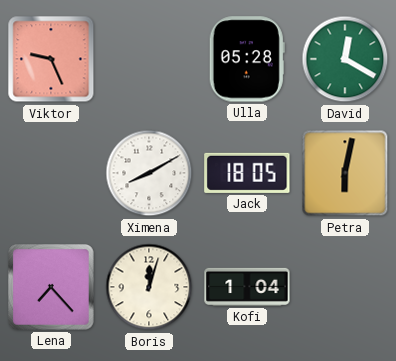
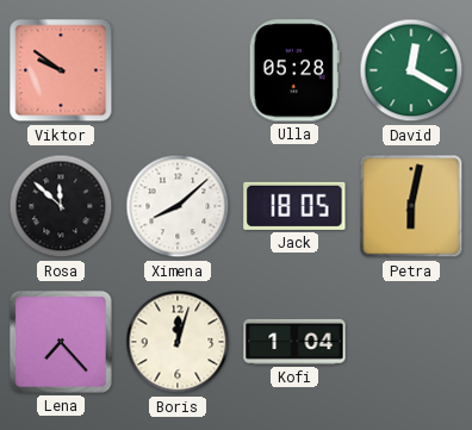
Viktor: 9:26 -> 9:51 (61, 70)
Rosa: none -> 11:52 (61, 206)
Ximena: 8:10 -> 8:08 (178, 206)
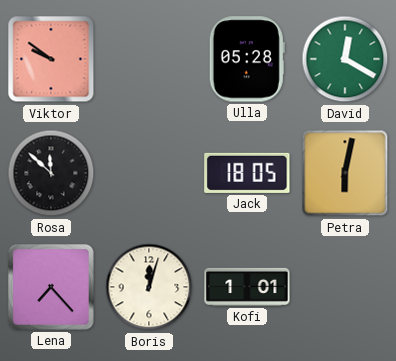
Ximena: 8:08 -> none (178, 206)
Kofi: 1:04 -> 1:01 (247, 287)
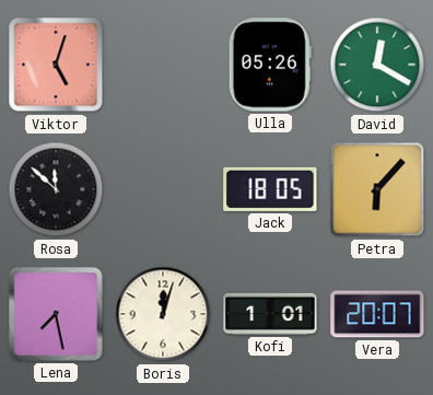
Viktor: 9:51 -> 5:03 (56, 65)
Ulla: 05:28 -> 05:26 (270, 65)
Petra: 6:02 -> 6:07 (377, 189)
Lena: 7:23 -> 7:28 (57, 315)
Vera: none -> 20:07 (377, 314)
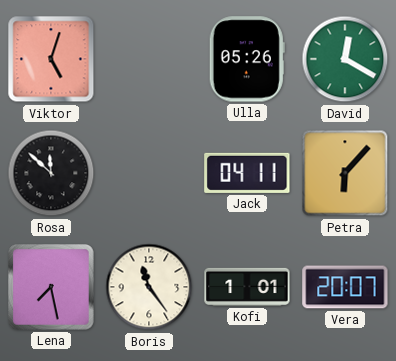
Jack: 18:05 -> 04:11 (247, 173)
Boris: 12:03 -> 11:24 (149, 287)
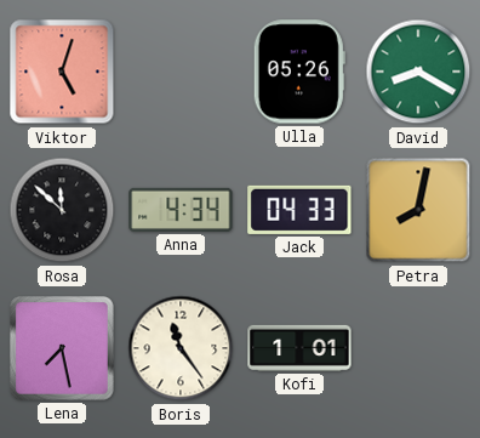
David: 12:20 -> 8:20 (418, 72)
Anna: none -> 4:34 (181, 210)
Jack: 04:11 -> 04:33 (299, 210)
Petra: 6:07 -> 8:02 (418, 210)
Vera: 20:07 -> none (345, 287)
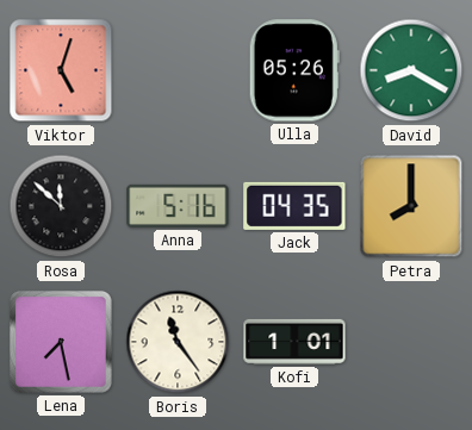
Anna: 4:34 -> 5:16 (178, 206)
Jack: 04:33 -> 04:35 (294, 206)
Petra: 8:02 -> 8:00 (411, 206)
